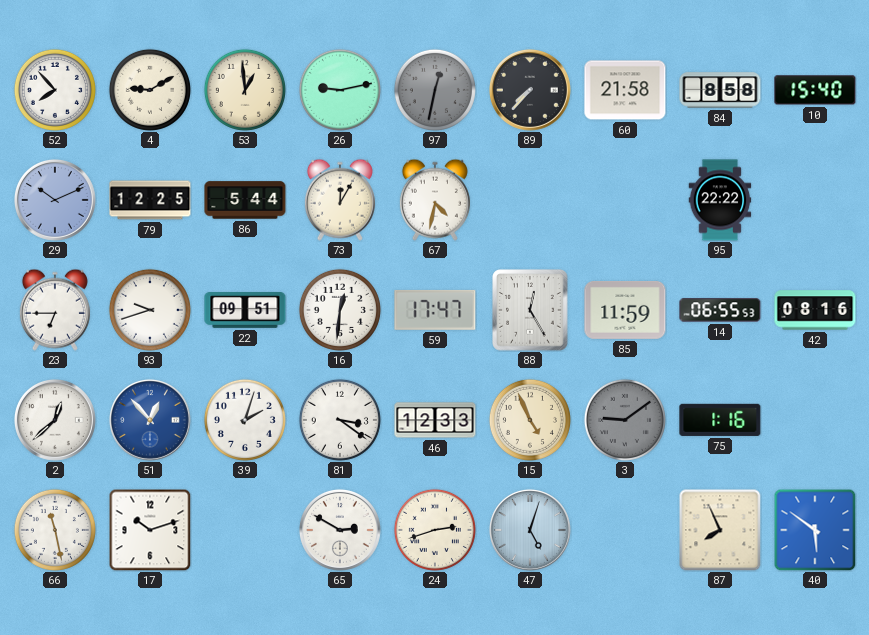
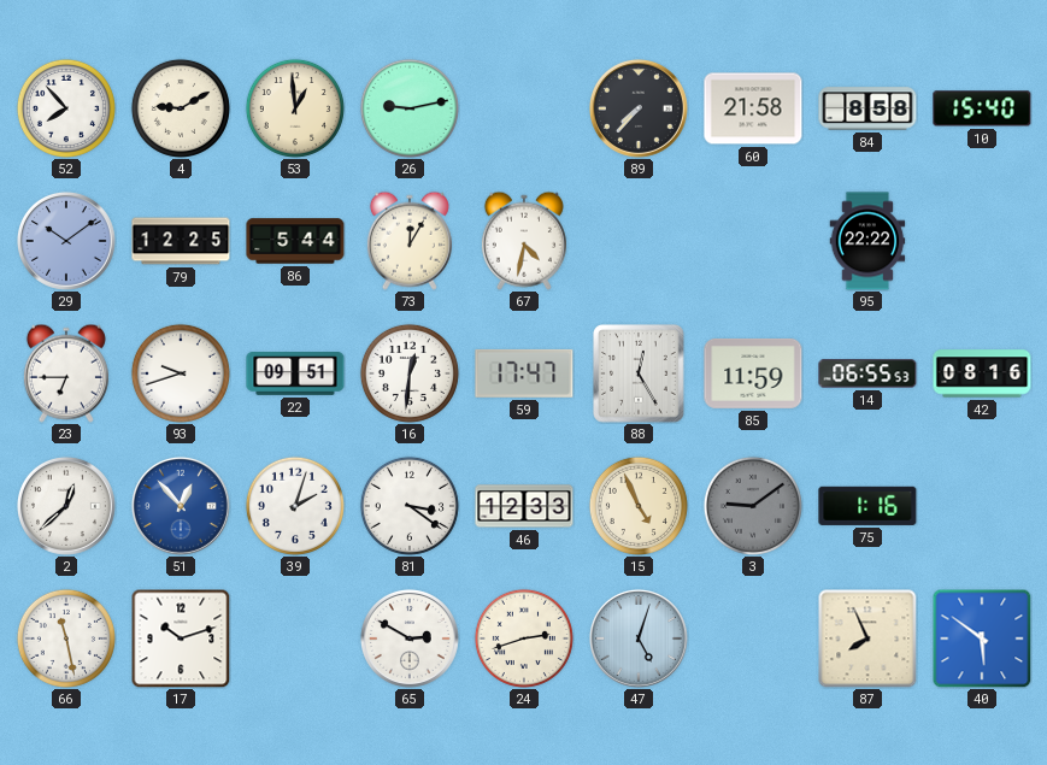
97: 12:32 -> none (435, 90)
29: 10:11 -> 10:09 (66, 241)
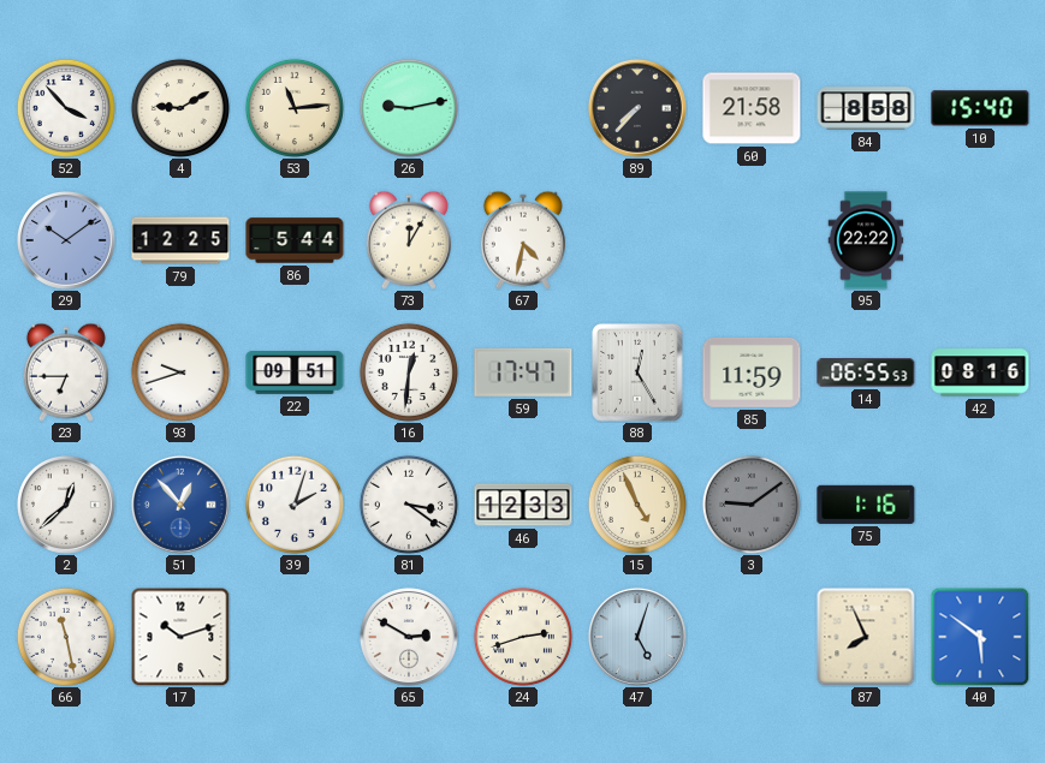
52: 7:53 -> 3:53 (66, 108)
53: 12:59 -> 11:14 (295, 108)
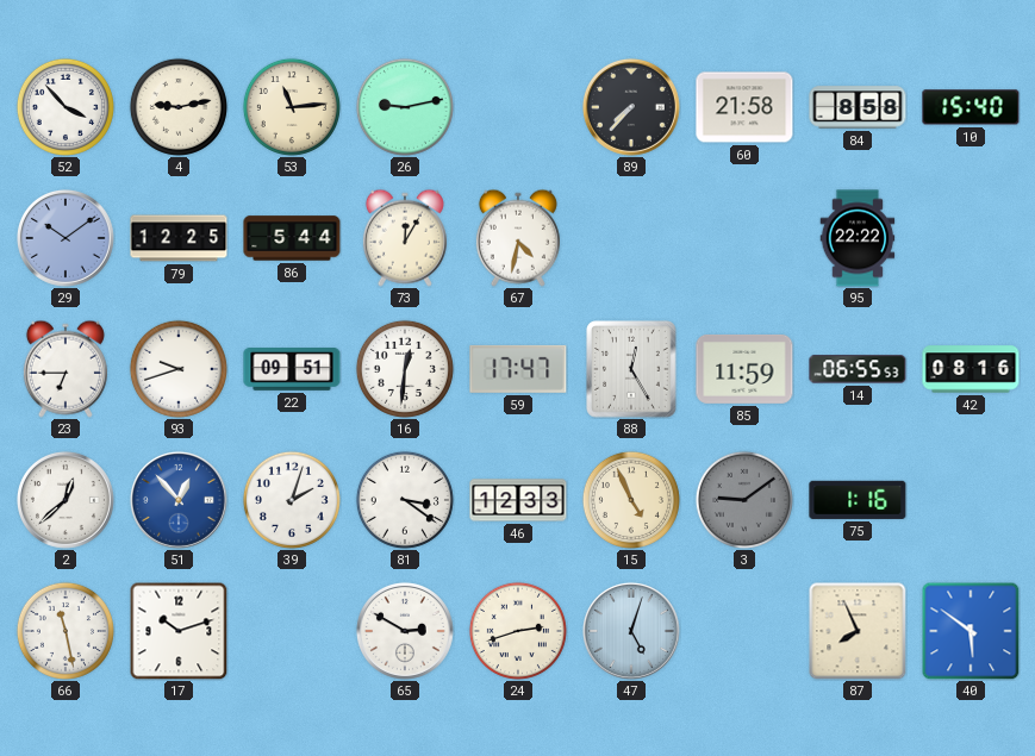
4: 9:10 -> 9:13 (179, 107)
